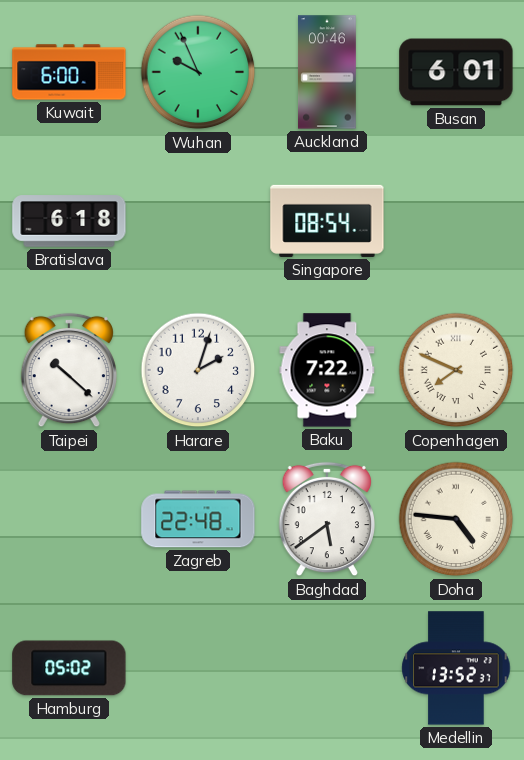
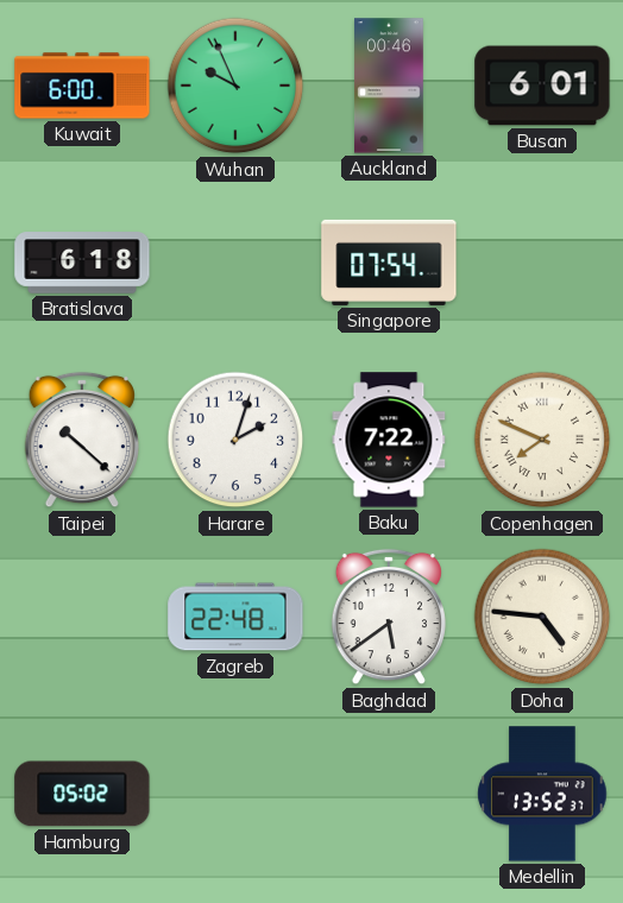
Singapore: 08:54 -> 07:54 (389, 263)
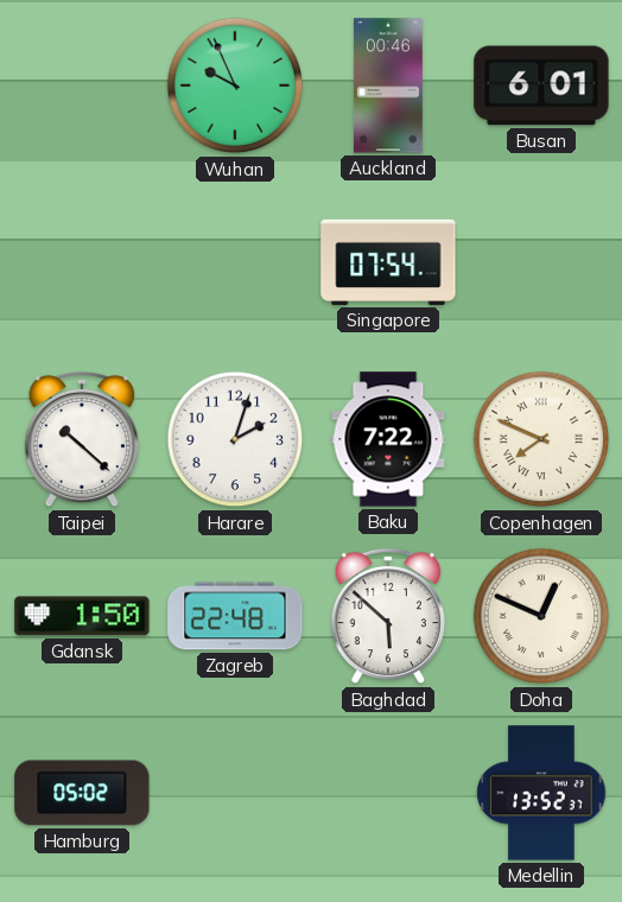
Kuwait: 6:00 -> none (82, 86)
Bratislava: 6:18 -> none (82, 263)
Gdansk: none -> 1:50 (82, 616)
Baghdad: 5:39 -> 5:52 (387, 616)
Doha: 4:46 -> 12:49 (541, 616)
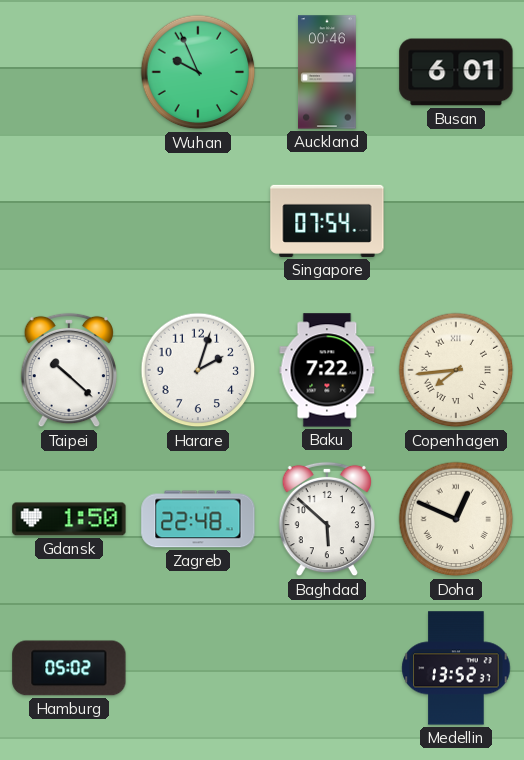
Copenhagen: 7:49 -> 7:44 (456, 370)
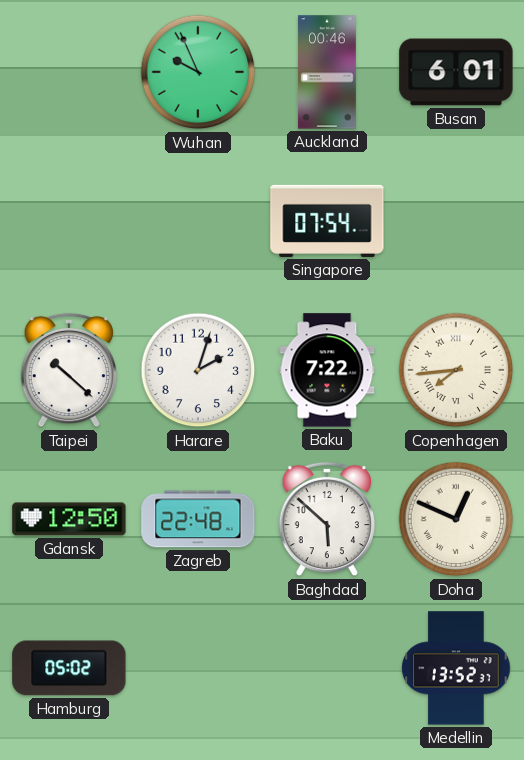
Gdansk: 1:50 -> 12:50 (69, 519)
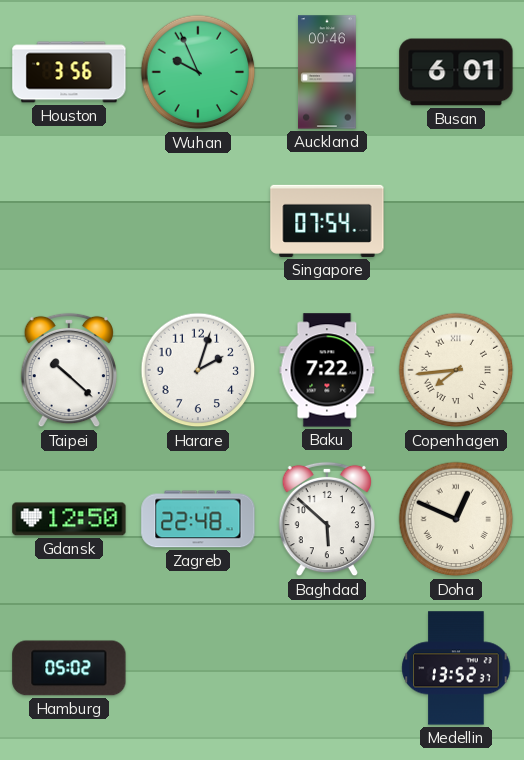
Houston: none -> 3:56 (69, 72)
